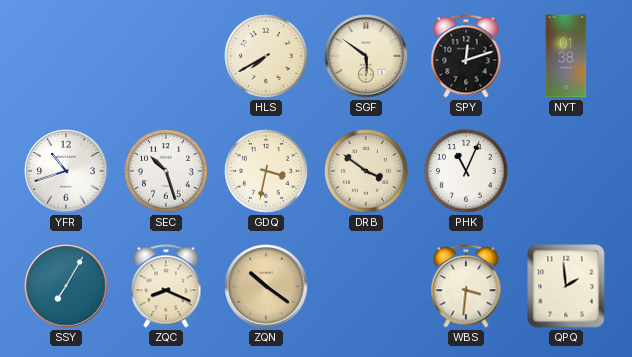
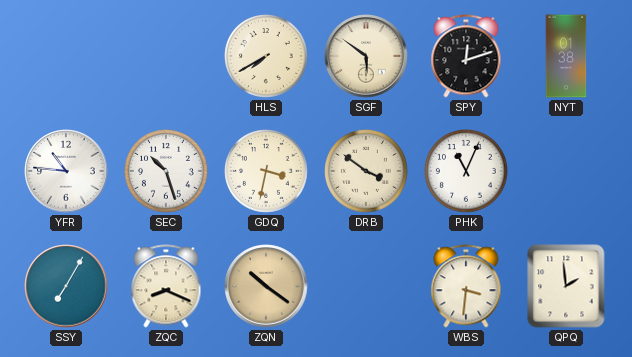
YFR: 10:42 -> 10:46 (66, 171)
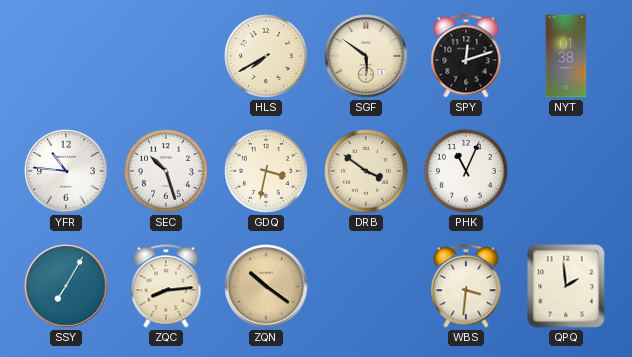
ZQC: 8:19 -> 8:14 (166, 286)
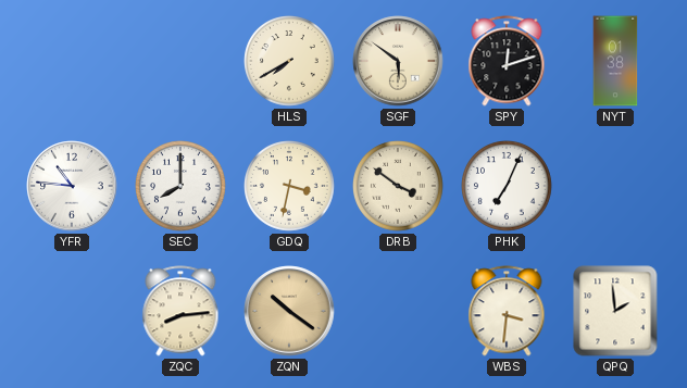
SEC: 10:27 -> 8:00 (182, 187)
PHK: 11:04 -> 7:04 (508, 187)
SSY: 7:05 -> none (66, 286)
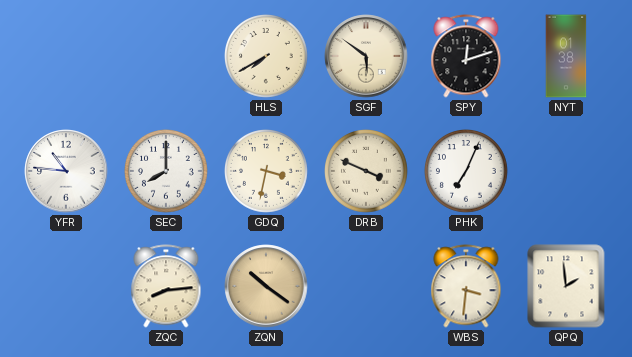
DRB: 3:51 -> 3:49 (367, 172)
